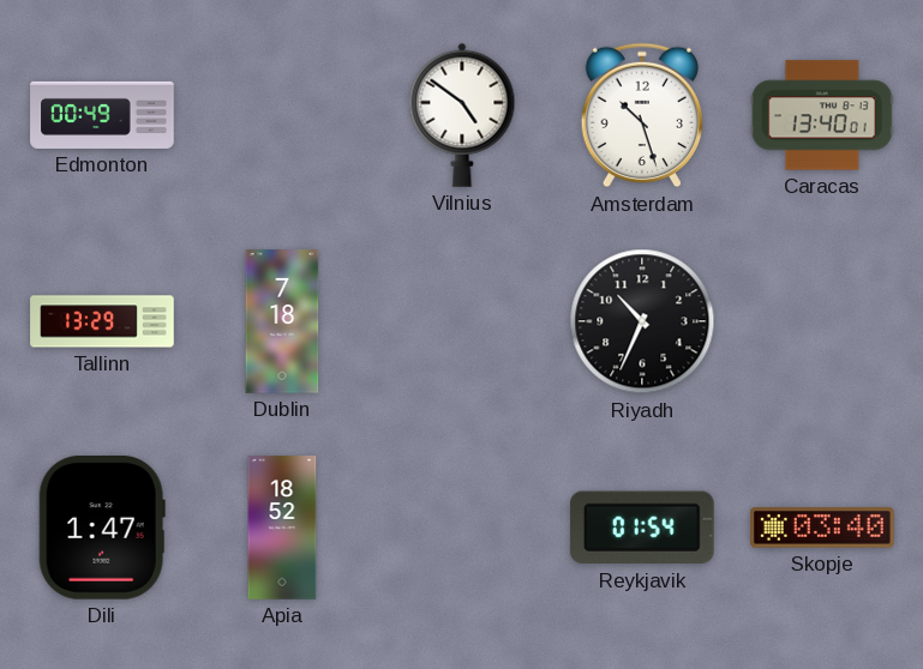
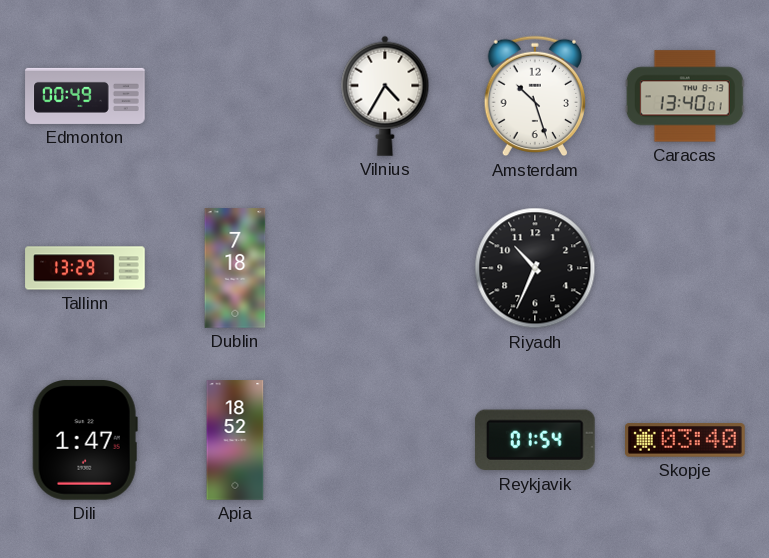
Vilnius: 4:51 -> 4:35 (385, 96)
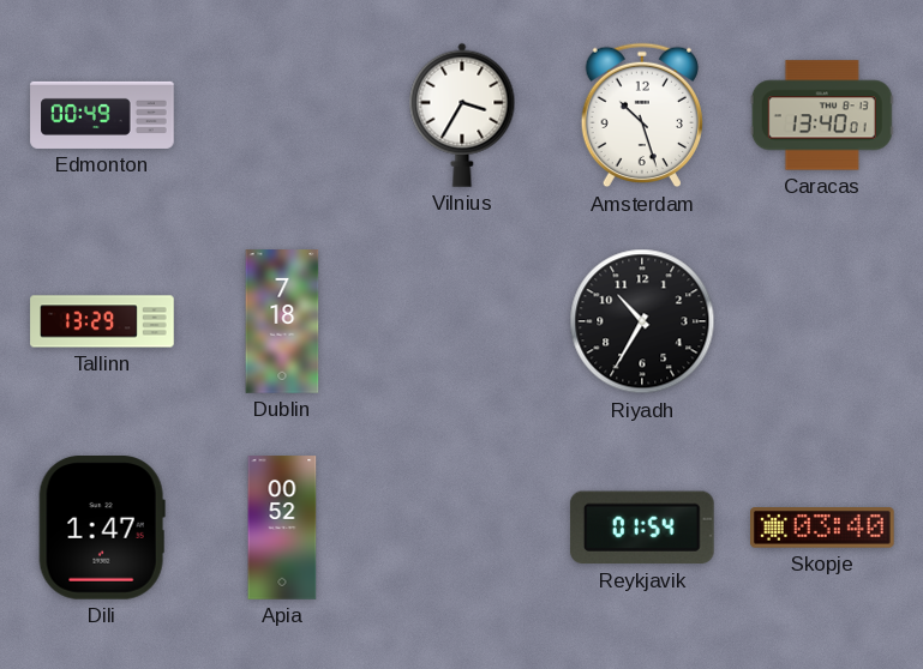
Vilnius: 4:35 -> 3:35 (462, 115)
Riyadh: 10:34 -> 10:35 (642, 321)
Apia: 18:52 -> 00:52 (282, 528)
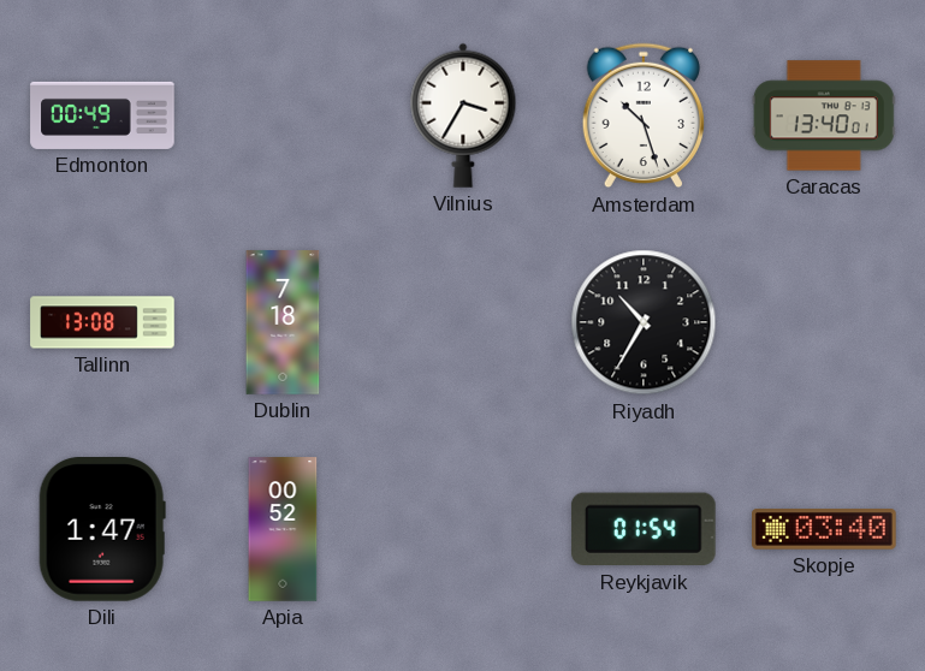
Tallinn: 13:29 -> 13:08 (102, 322)
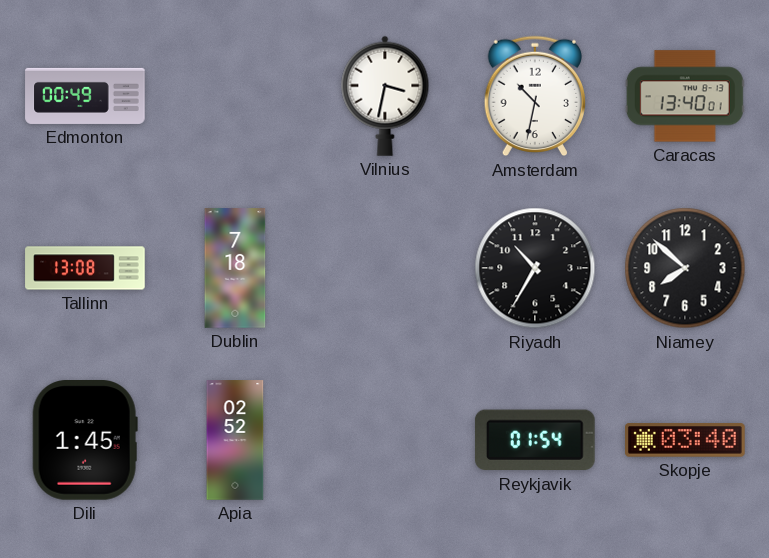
Vilnius: 3:35 -> 3:32 (385, 96)
Amsterdam: 10:27 -> 10:32 (534, 96)
Niamey: none -> 7:52 (685, 268)
Dili: 1:47 -> 1:45 (85, 441)
Apia: 00:52 -> 02:52 (235, 440)
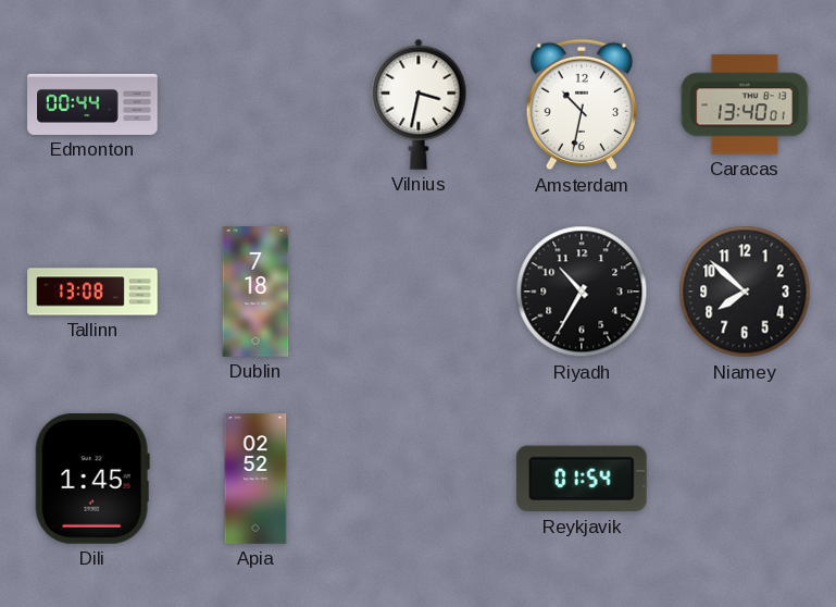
Edmonton: 00:49 -> 00:44 (92, 104)
Skopje: 03:40 -> none (686, 440)
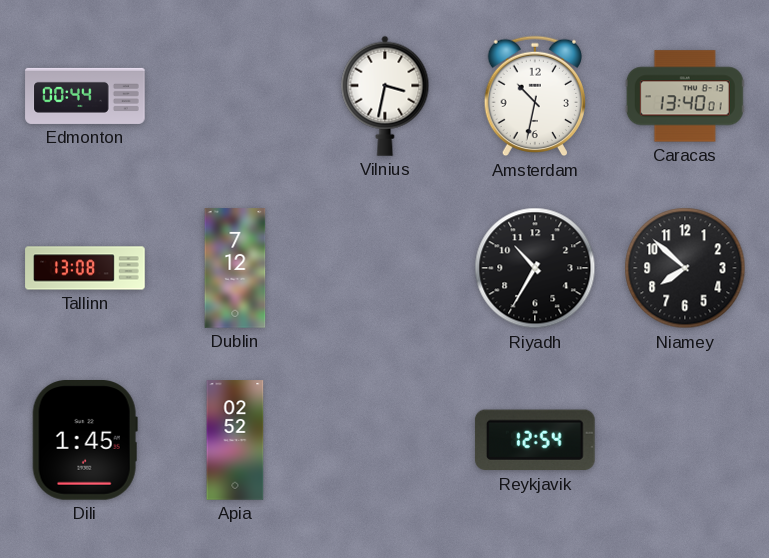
Dublin: 7:18 -> 7:12 (235, 268)
Reykjavik: 01:54 -> 12:54 (535, 440)
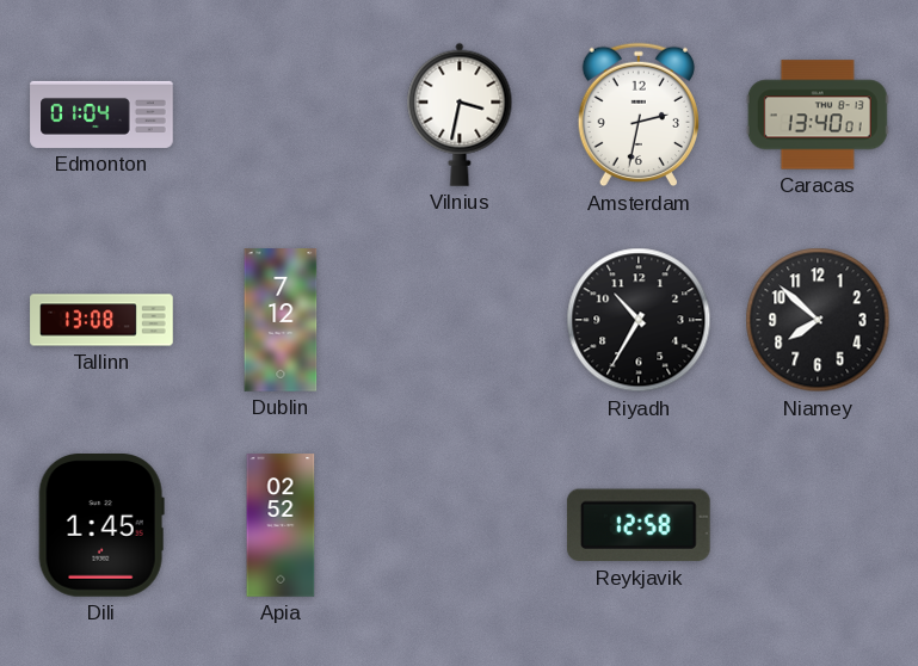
Edmonton: 00:44 -> 01:04 (101, 115)
Amsterdam: 10:32 -> 2:32 (637, 115)
Reykjavik: 12:54 -> 12:58 (639, 525)
